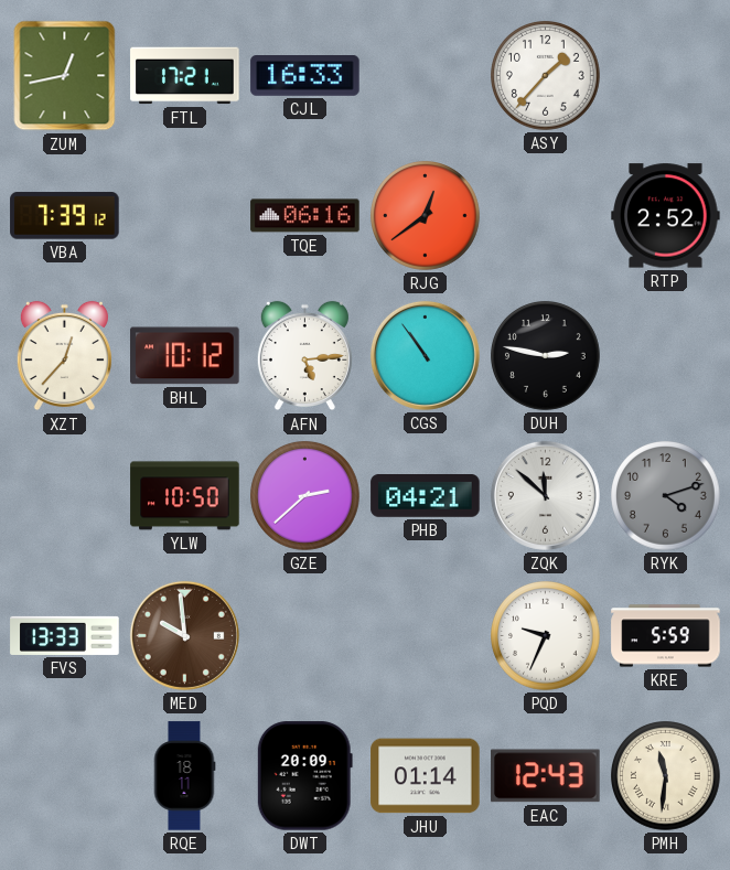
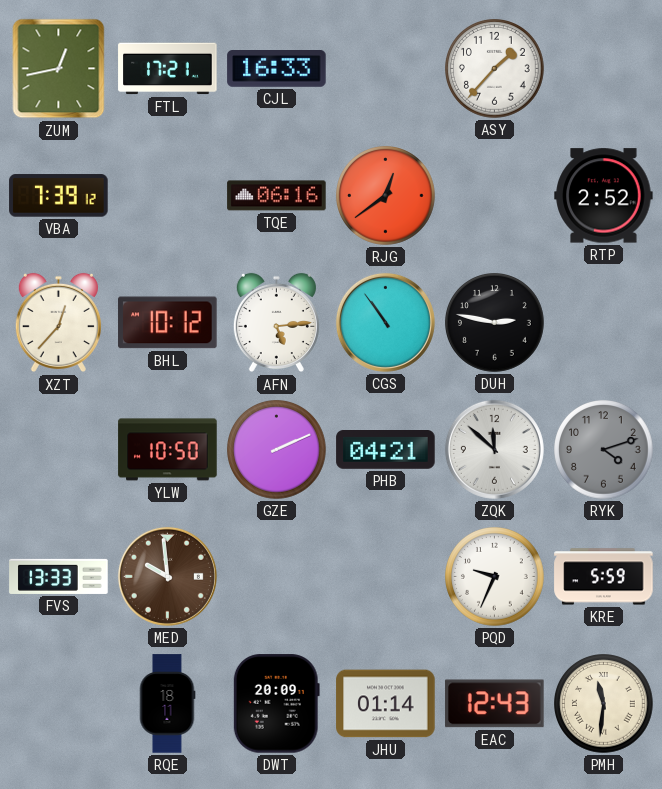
GZE: 2:38 -> 2:11 (277, 450)
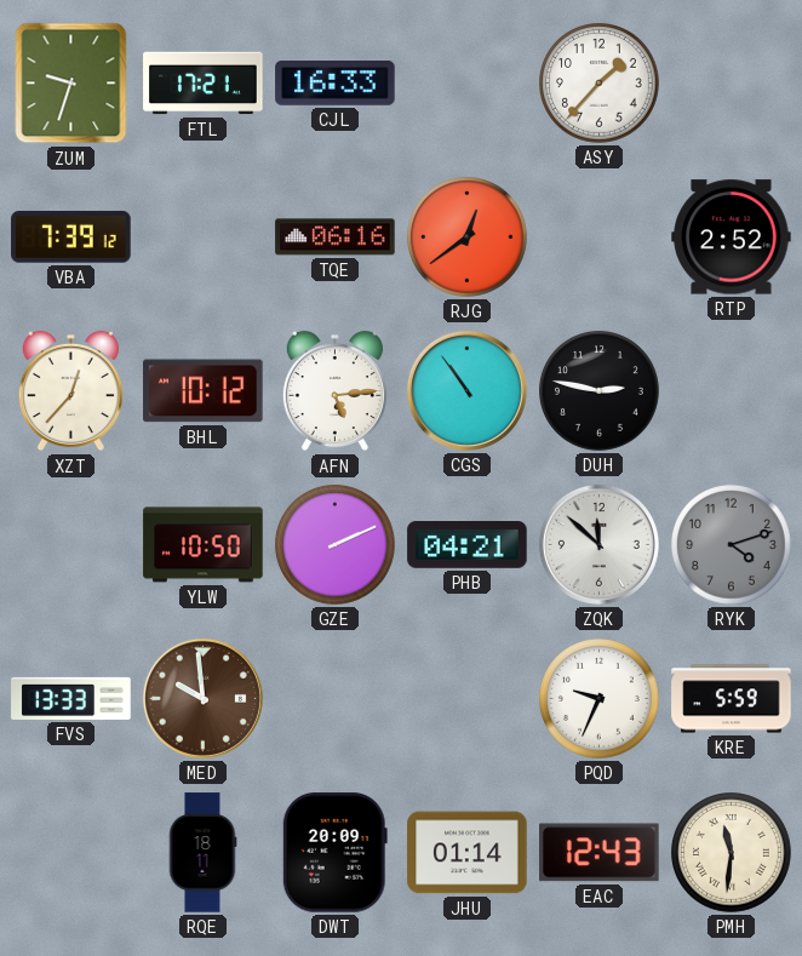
ZUM: 12:43 -> 9:33 (71, 84)
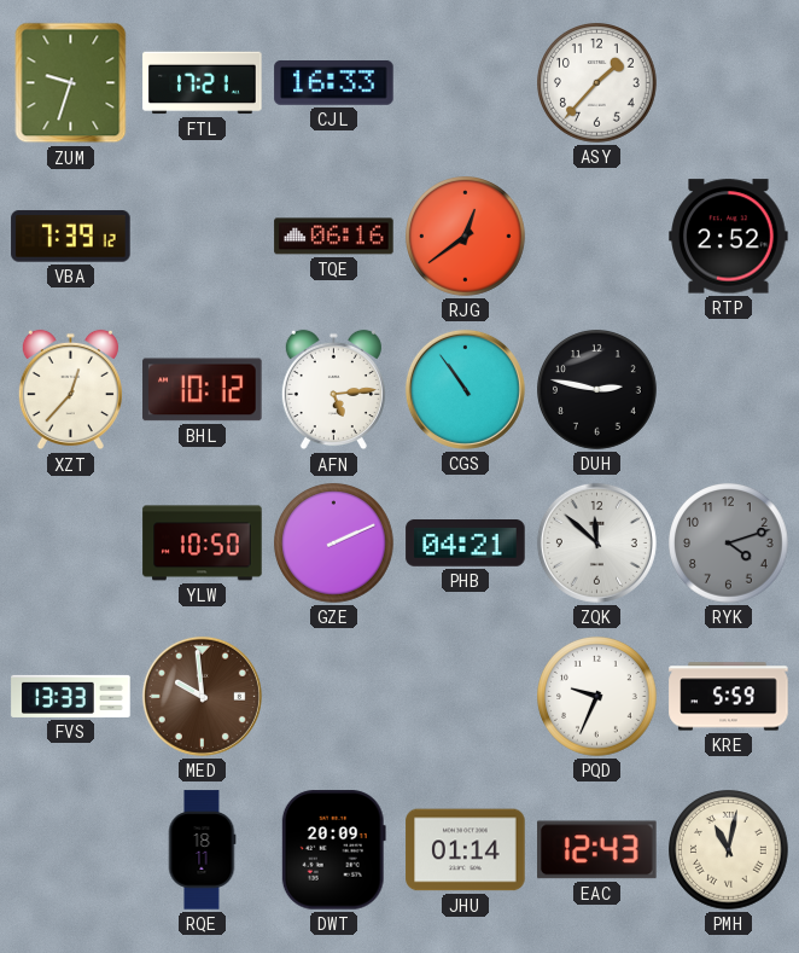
PMH: 11:31 -> 11:02 (729, 850)
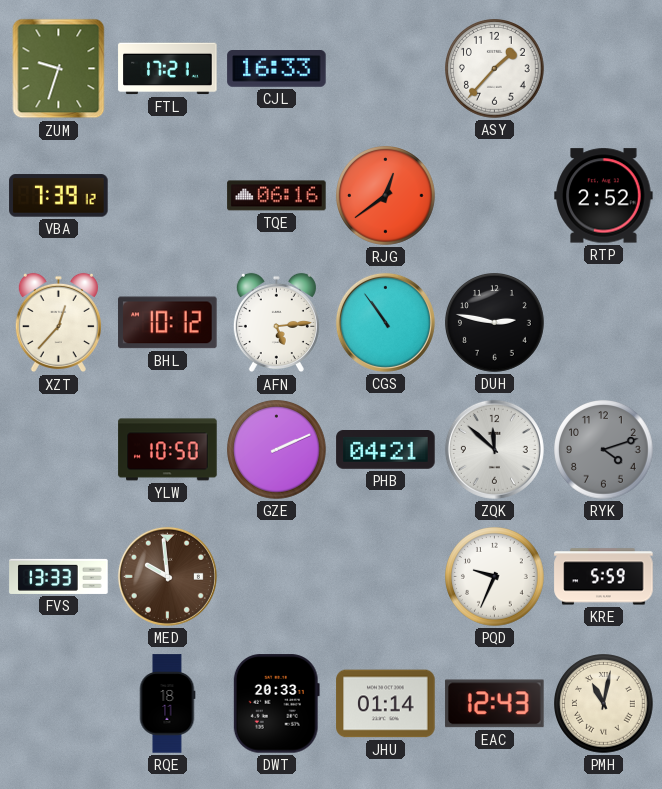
DWT: 20:09 -> 20:33 (276, 704)
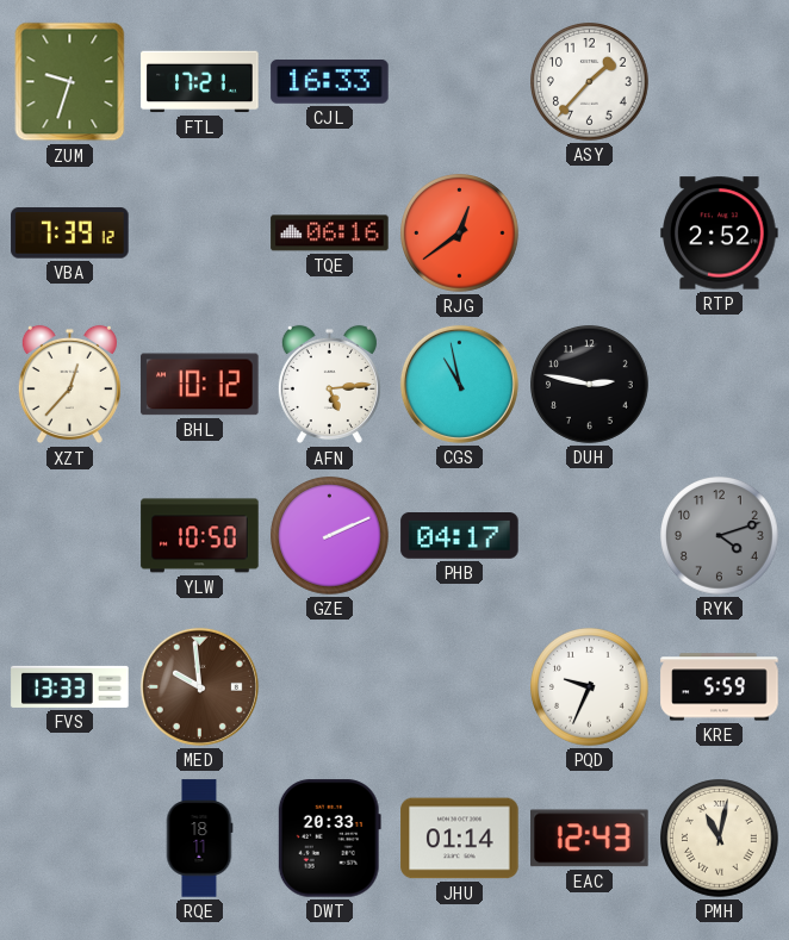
CGS: 10:54 -> 10:58 (459, 384)
PHB: 04:21 -> 04:17 (460, 536)
ZQK: 11:52 -> none (494, 449)
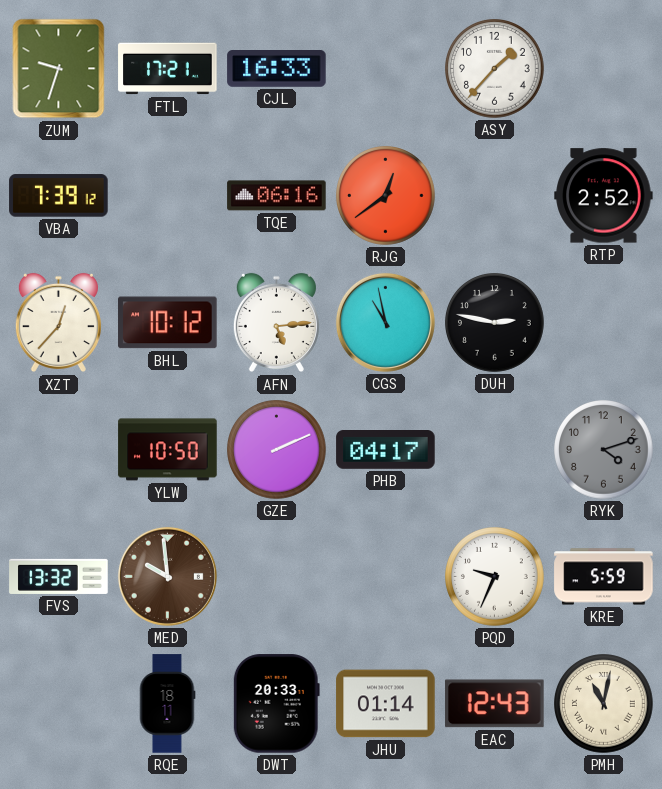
FVS: 13:33 -> 13:32 (59, 576)
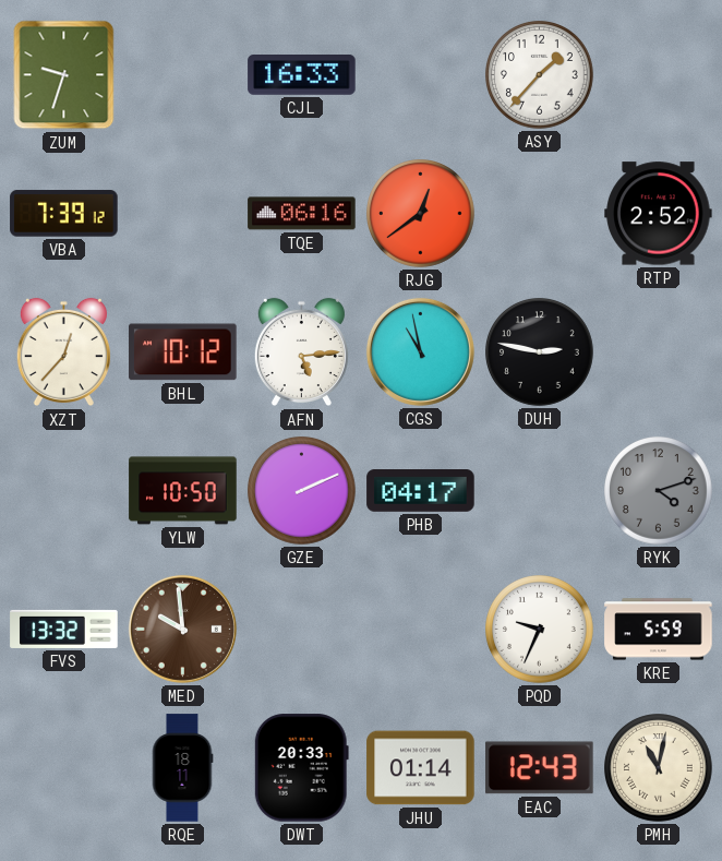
FTL: 17:21 -> none (168, 69)
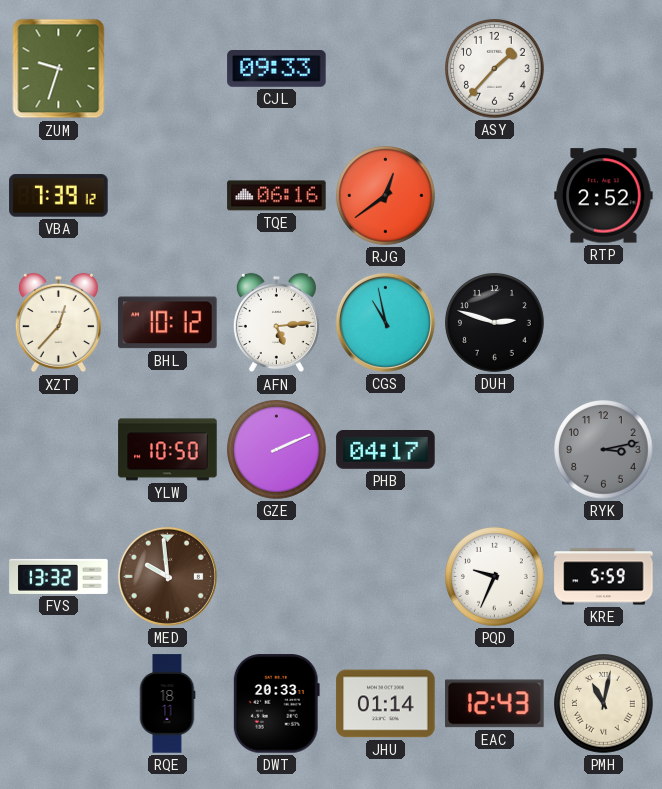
CJL: 16:33 -> 09:33 (277, 69)
DUH: 2:47 -> 2:48 (495, 323)
RYK: 4:12 -> 3:13 (604, 450)
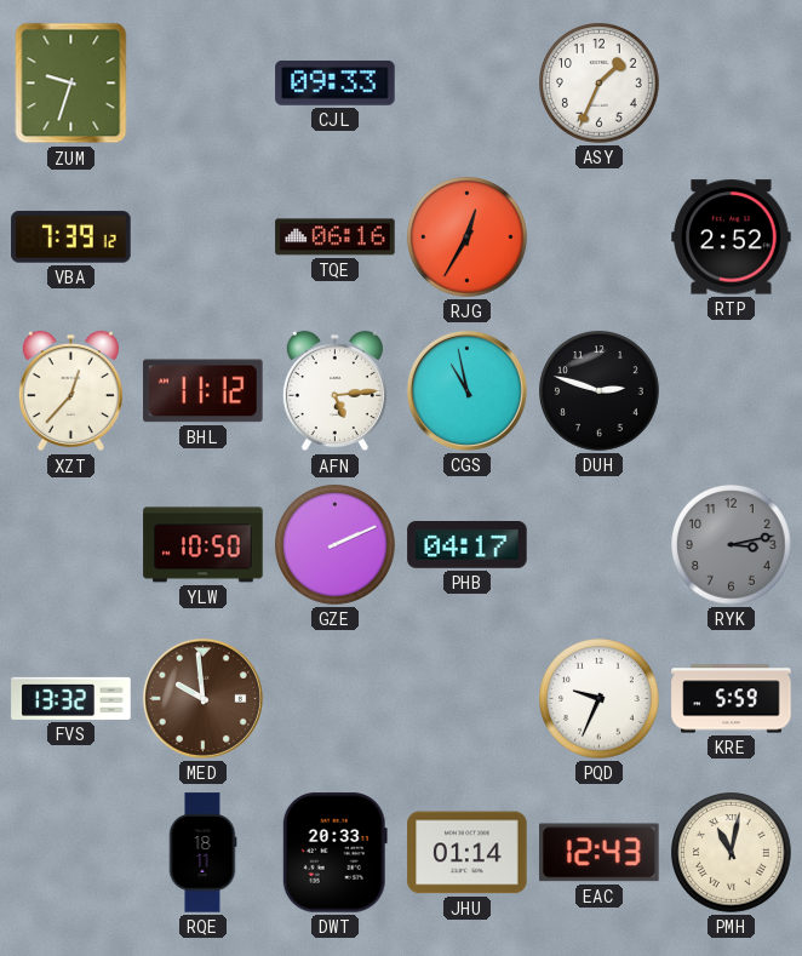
ASY: 1:37 -> 1:34 (600, 84)
RJG: 12:39 -> 12:35 (468, 237)
BHL: 10:12 -> 11:12 (204, 391)
